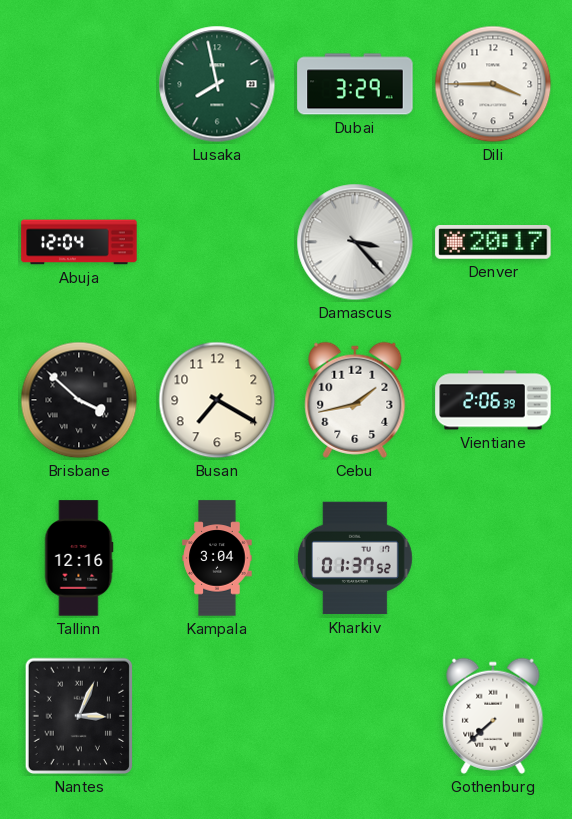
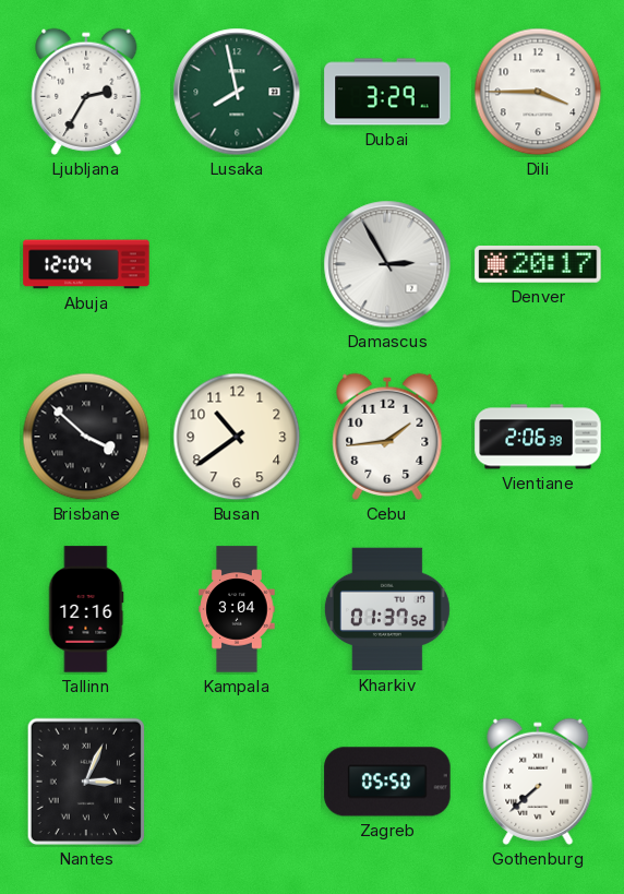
Ljubljana: none -> 2:35 (86, 92)
Damascus: 3:23 -> 2:55 (387, 264)
Busan: 7:20 -> 10:39 (237, 437)
Cebu: 1:43 -> 1:44 (387, 437)
Zagreb: none -> 05:50 (387, 782)
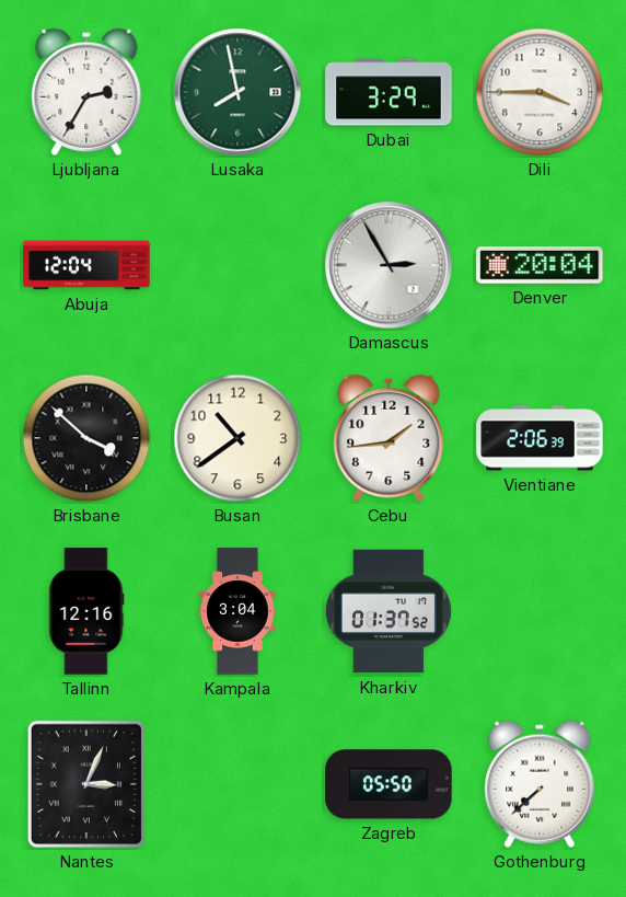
Denver: 20:17 -> 20:04 (540, 266)
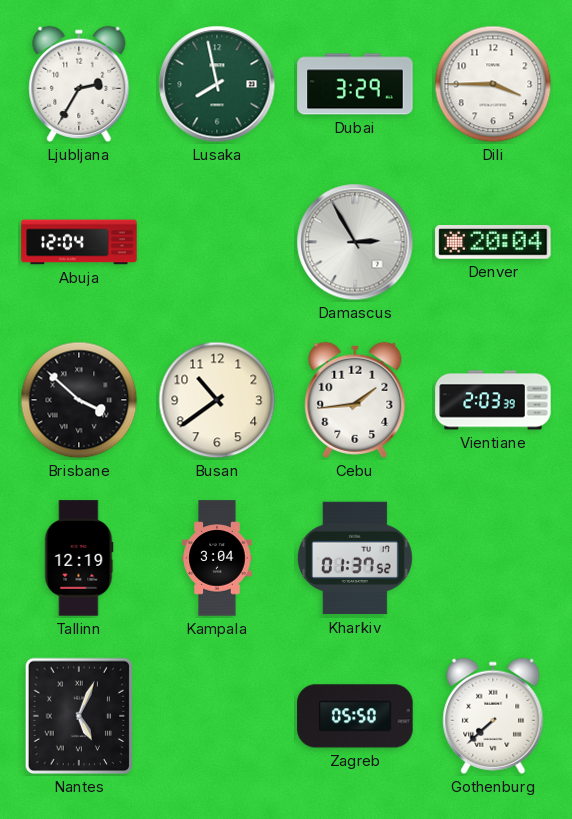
Vientiane: 2:06 -> 2:03 (493, 400)
Tallinn: 12:16 -> 12:19 (79, 558)
Nantes: 3:04 -> 5:04 (79, 716)
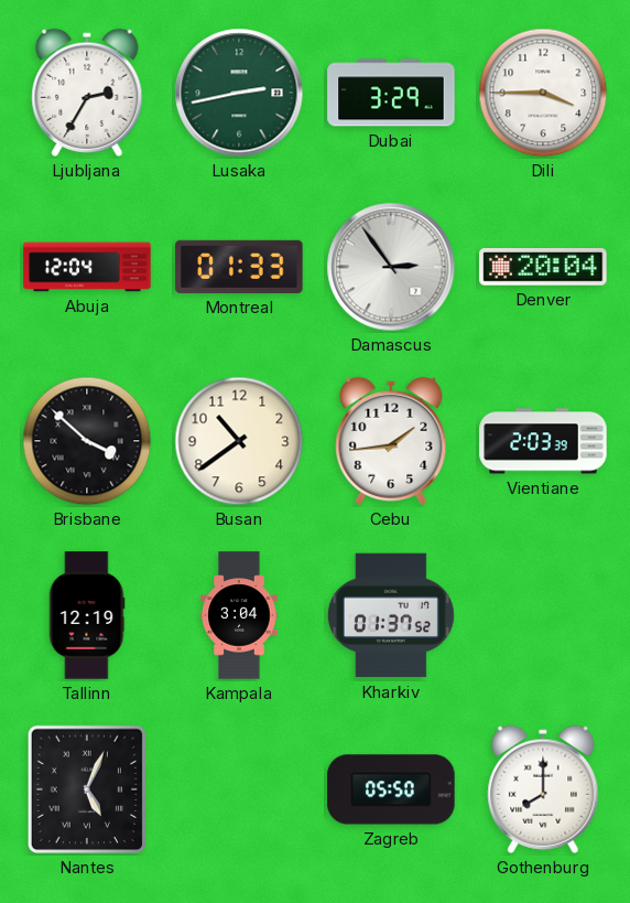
Lusaka: 7:58 -> 2:43 (239, 93)
Montreal: none -> 01:33 (239, 267)
Damascus: 2:55 -> 2:54 (391, 267)
Gothenburg: 7:38 -> 8:00 (543, 789)
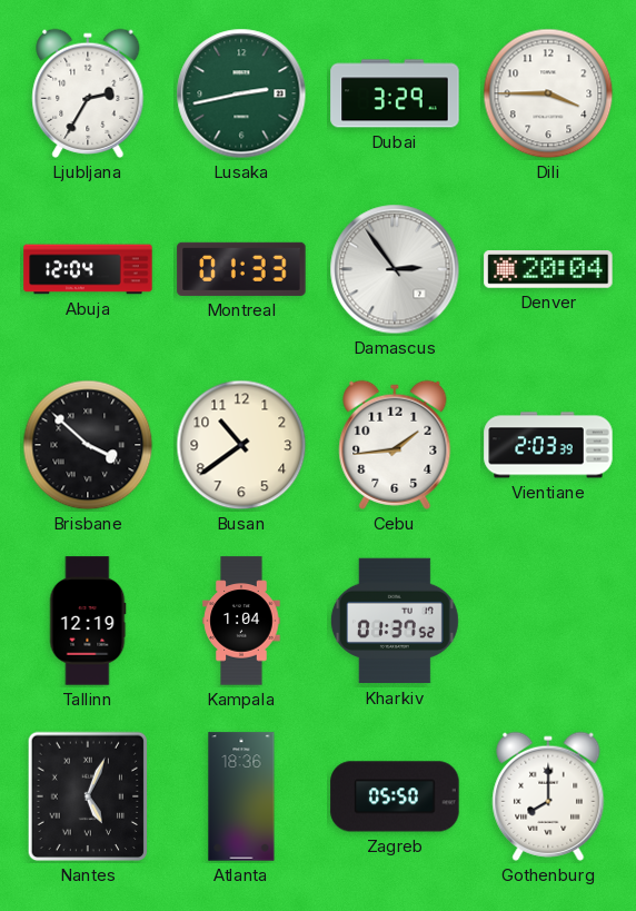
Kampala: 3:04 -> 1:04 (241, 621)
Atlanta: none -> 18:36 (241, 796)
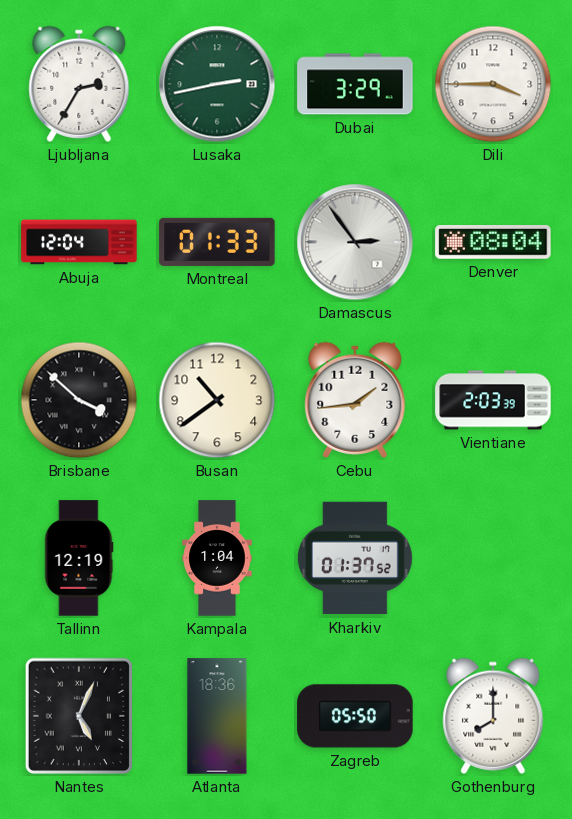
Denver: 20:04 -> 08:04 (493, 243)
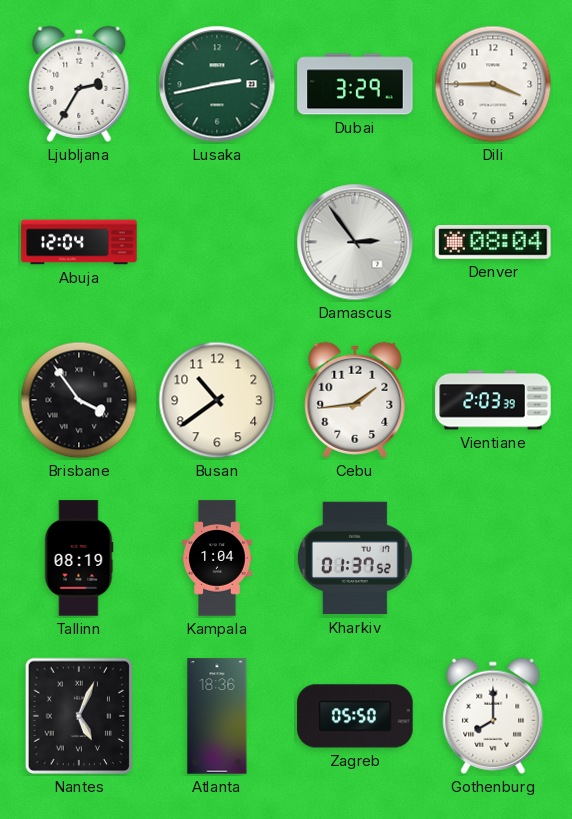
Montreal: 01:33 -> none (217, 242)
Brisbane: 3:52 -> 3:54 (79, 400)
Tallinn: 12:19 -> 08:19 (79, 558)
